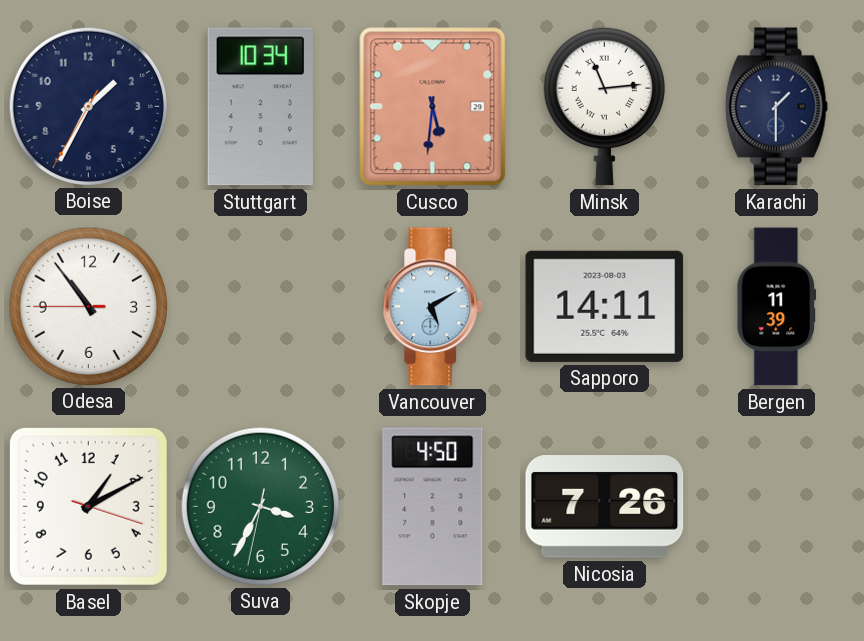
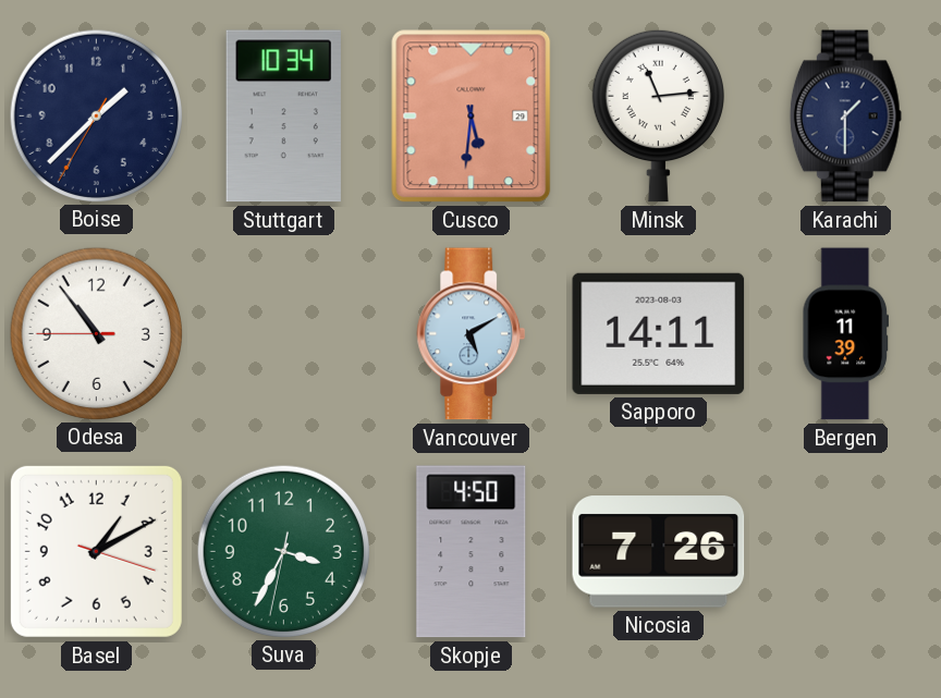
Boise: 1:34 -> 1:37 (96, 115)
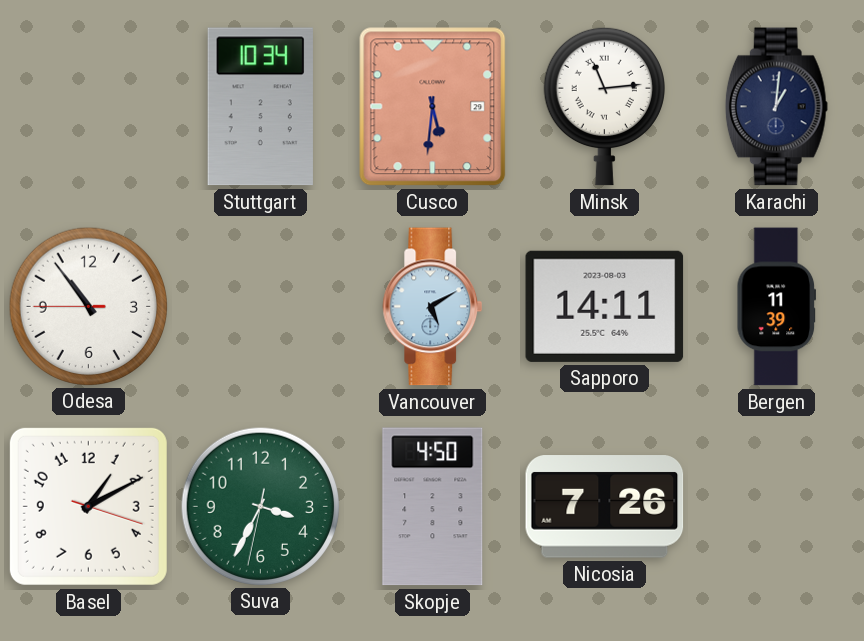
Boise: 1:37 -> none (96, 115)
Karachi: 1:30 -> 1:01 (776, 107)
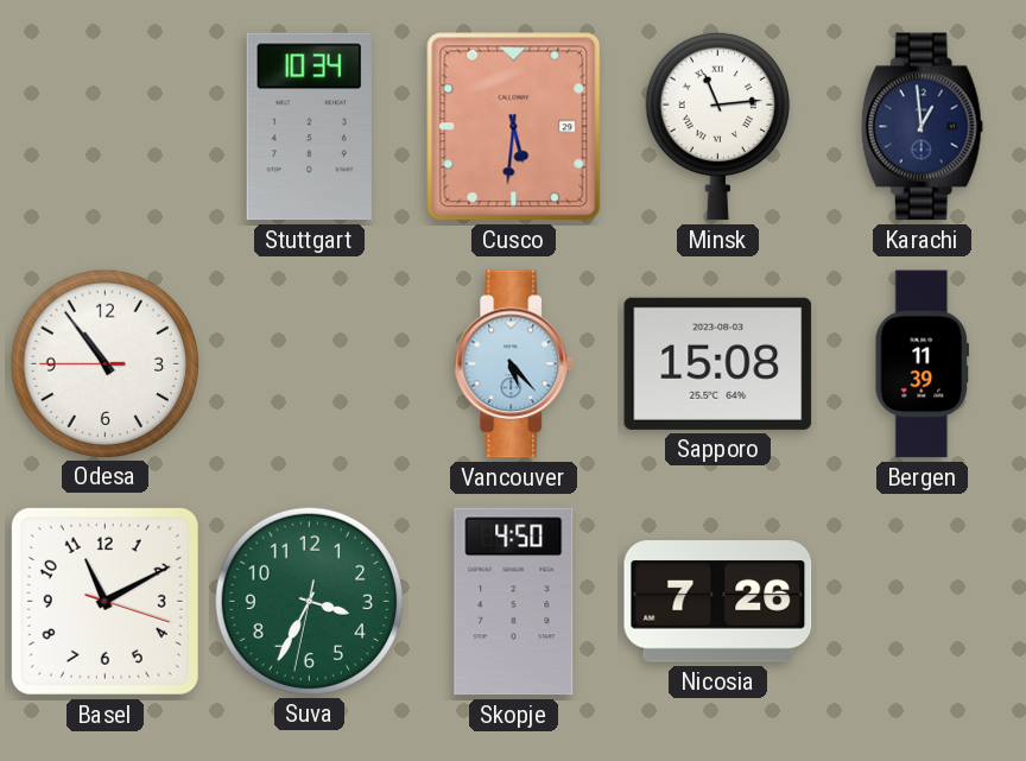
Karachi: 1:01 -> 12:59 (921, 127)
Vancouver: 5:10 -> 5:23 (514, 364)
Sapporo: 14:11 -> 15:08 (718, 363)
Basel: 1:10 -> 11:10 (104, 601)
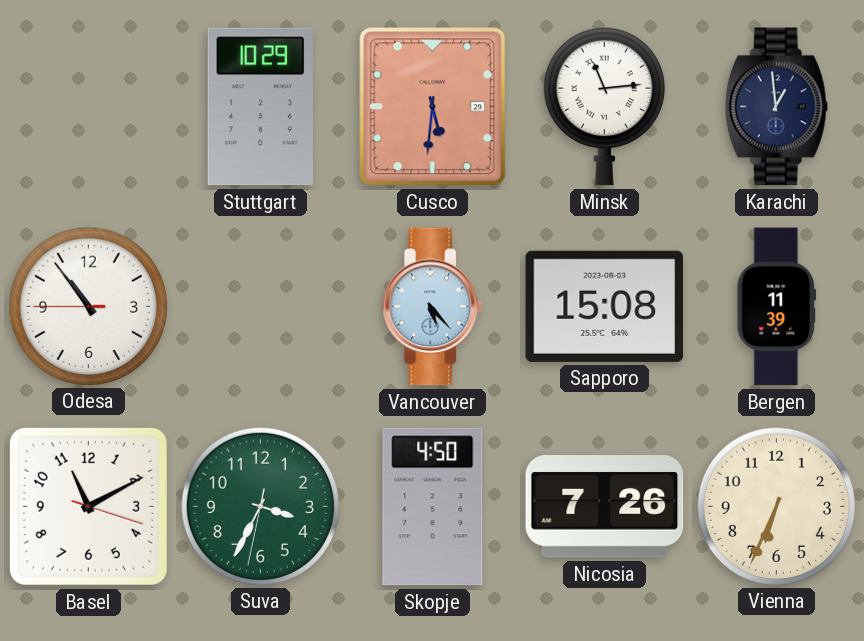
Stuttgart: 10:34 -> 10:29 (260, 107)
Vienna: none -> 6:34 (776, 506)
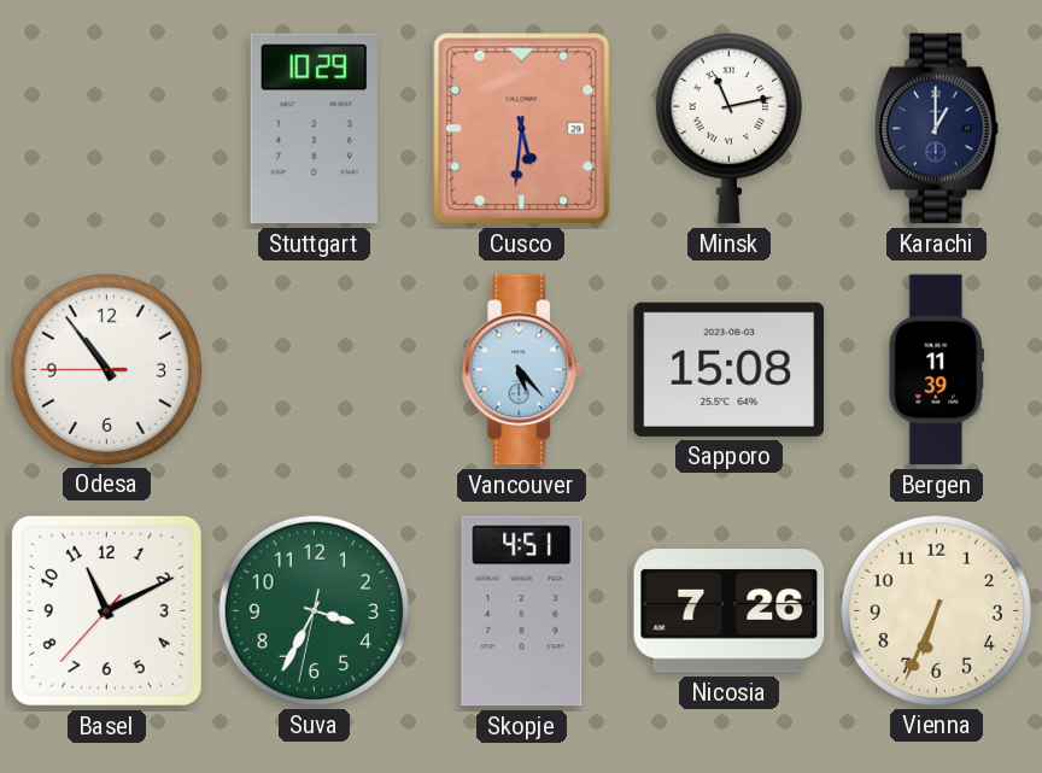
Minsk: 11:14 -> 11:13 (728, 128)
Karachi: 12:59 -> 1:00 (936, 129)
Basel: 11:10:18 -> 11:10:37 (106, 610)
Skopje: 4:50 -> 4:51 (522, 611)
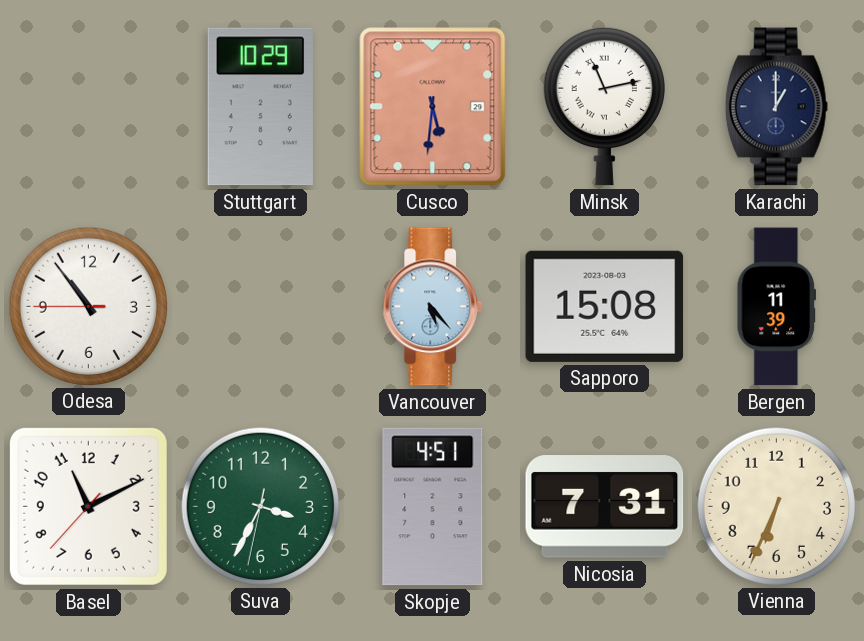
Nicosia: 7:26 -> 7:31 (605, 507)
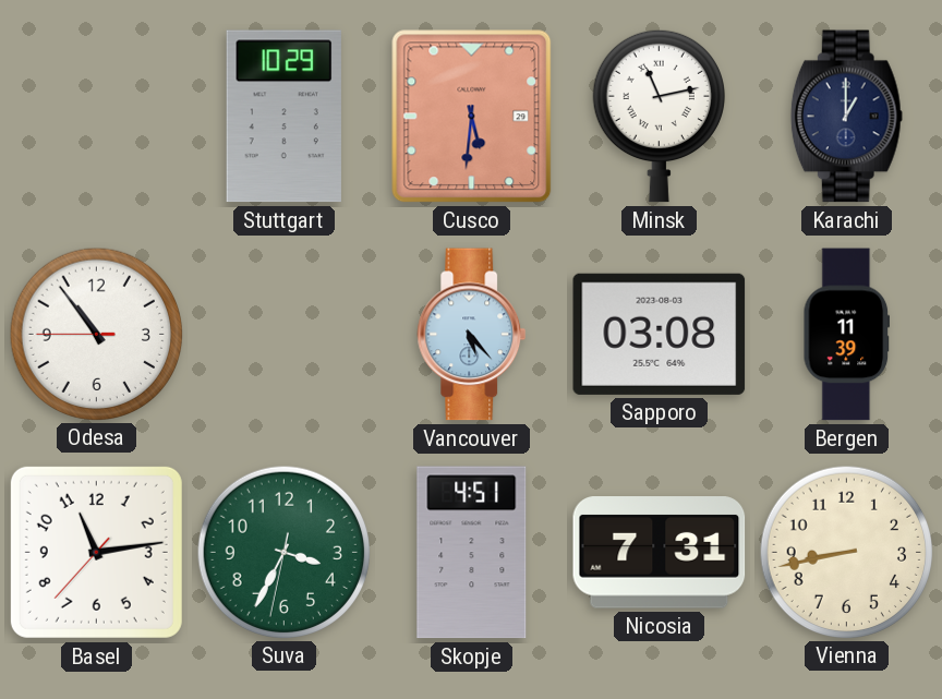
Sapporo: 15:08 -> 03:08 (660, 334)
Basel: 11:10 -> 11:13 (96, 552)
Vienna: 6:34 -> 8:43 (846, 552)
